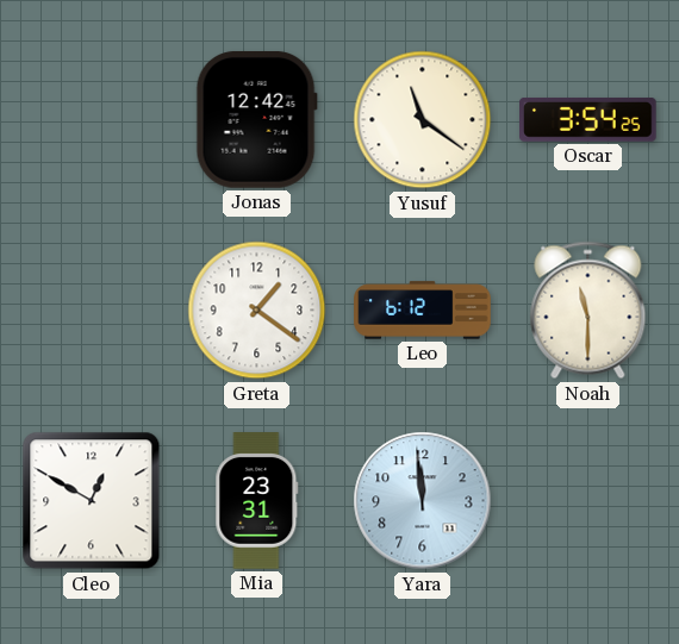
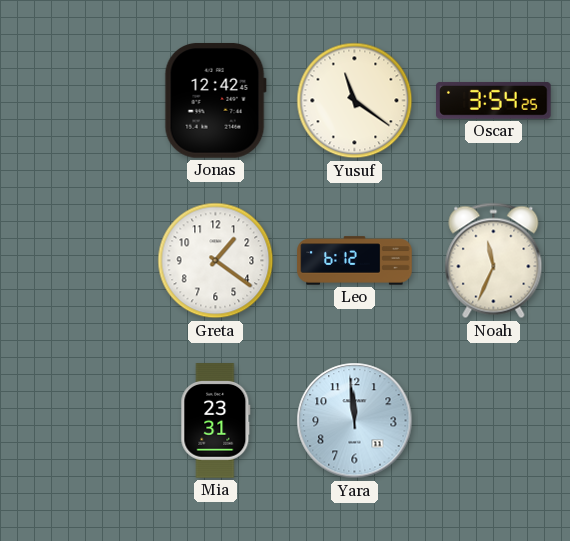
Noah: 11:30 -> 11:34 (494, 261)
Cleo: 12:50 -> none (92, 501)
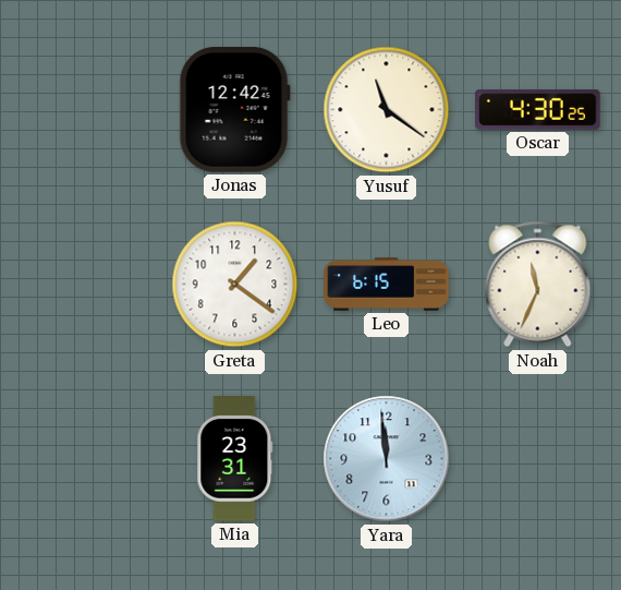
Oscar: 3:54 -> 4:30 (538, 109)
Leo: 6:12 -> 6:15 (387, 285)
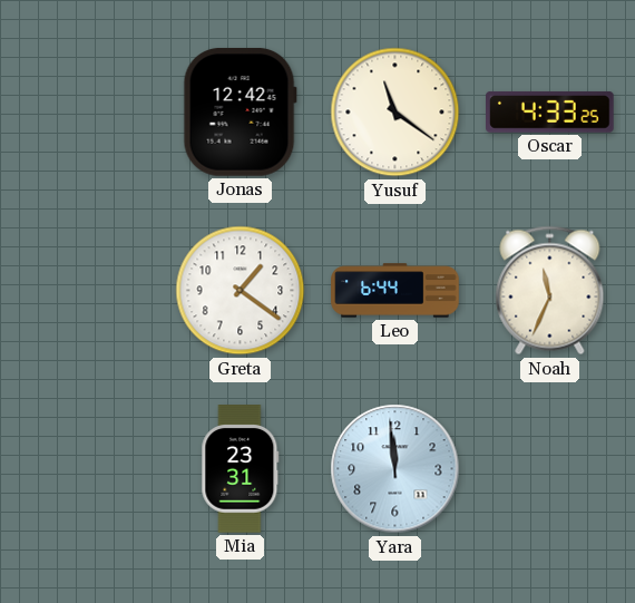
Oscar: 4:30 -> 4:33 (550, 111)
Leo: 6:15 -> 6:44 (395, 291)
